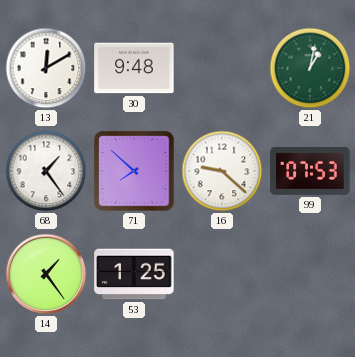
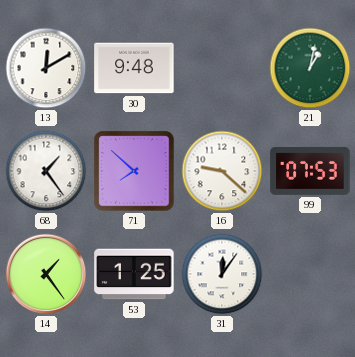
31: none -> 12:06 (222, 274)
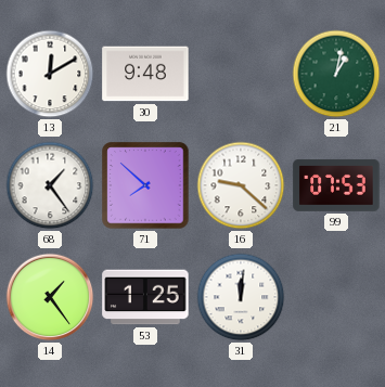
31: 12:06 -> 12:01 (241, 297)
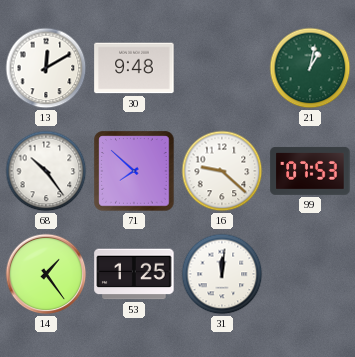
68: 1:24 -> 10:24 (46, 171)
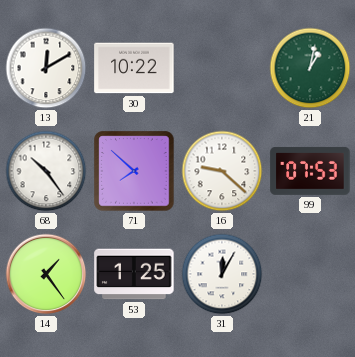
30: 9:48 -> 10:22 (134, 68)
31: 12:01 -> 12:05 (222, 274)
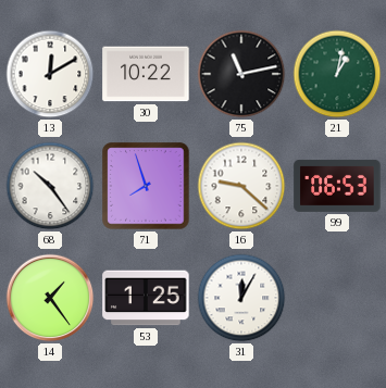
75: none -> 11:13 (241, 74)
71: 7:52 -> 7:57 (146, 186)
99: 07:53 -> 06:53 (337, 186)
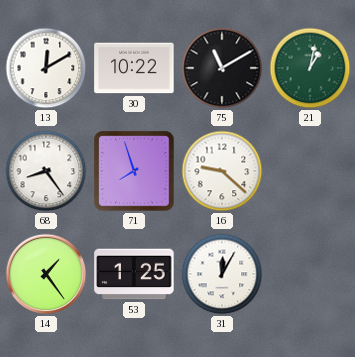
75: 11:13 -> 11:10 (222, 68)
68: 10:24 -> 8:24 (46, 171)
99: 06:53 -> none (337, 186)
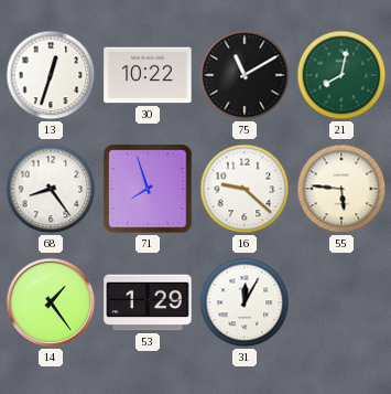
13: 12:10 -> 12:33 (51, 75)
21: 1:02 -> 8:02 (341, 75)
55: none -> 5:46 (341, 189)
53: 1:25 -> 1:29 (148, 302)
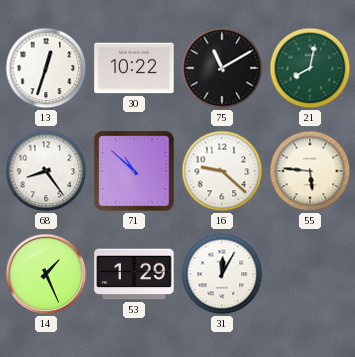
71: 7:57 -> 10:52 (134, 171)
14: 1:24 -> 1:26 (46, 274)
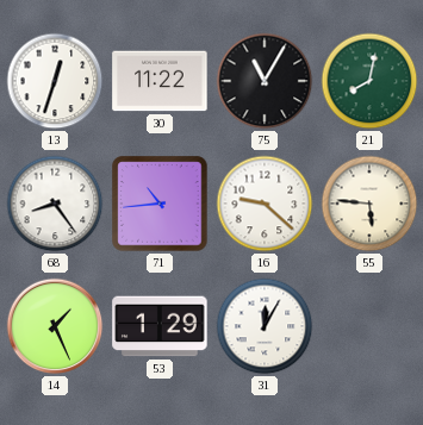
30: 10:22 -> 11:22 (160, 81)
75: 11:10 -> 11:05 (265, 81)
71: 10:52 -> 10:44 (160, 204)
